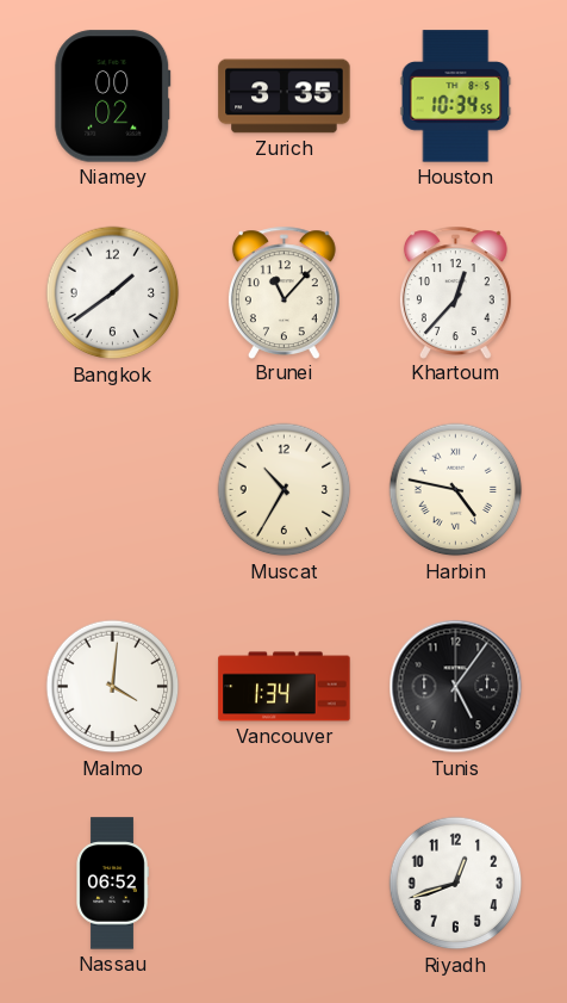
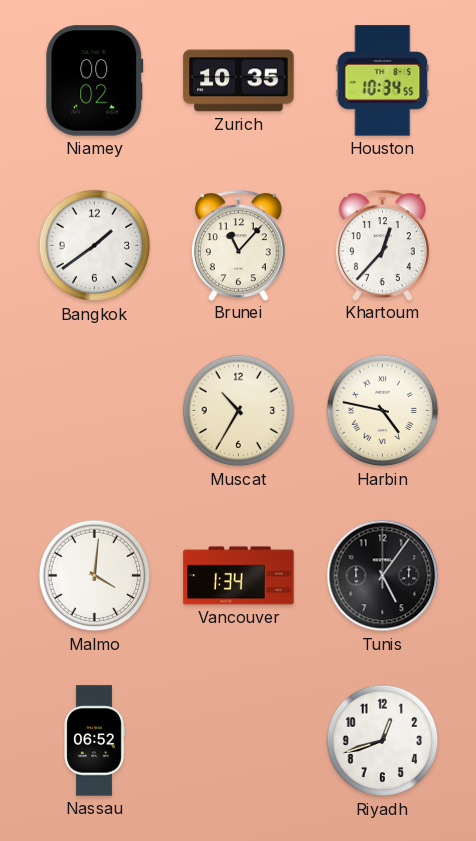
Zurich: 3:35 -> 10:35 (239, 81)
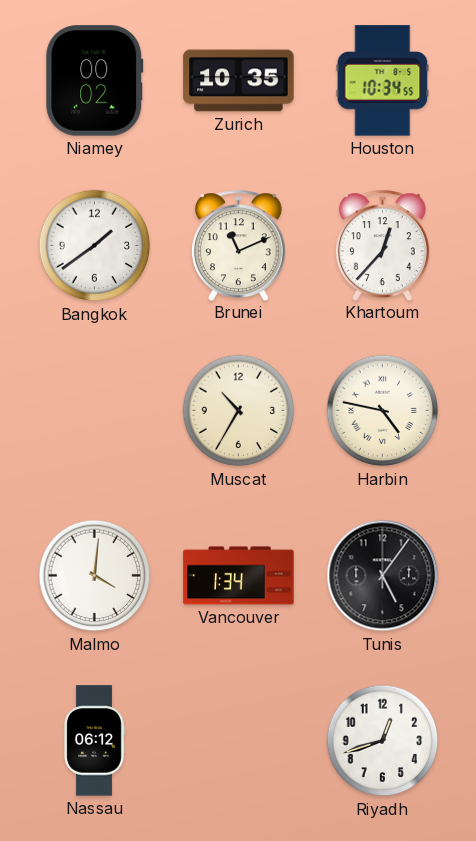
Brunei: 11:07 -> 11:11 (238, 245)
Nassau: 06:52 -> 06:12 (94, 741)
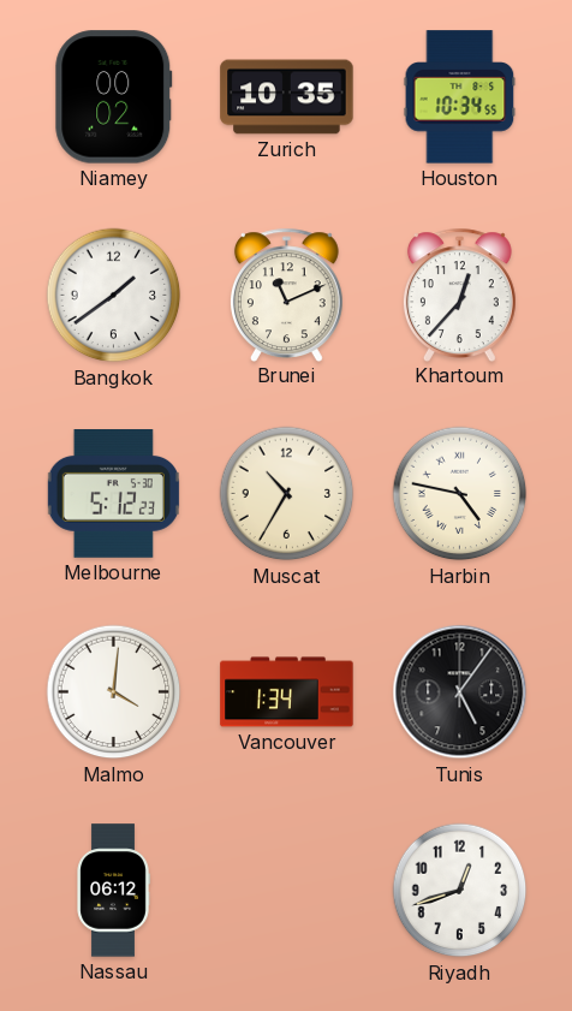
Melbourne: none -> 5:12 (113, 494)
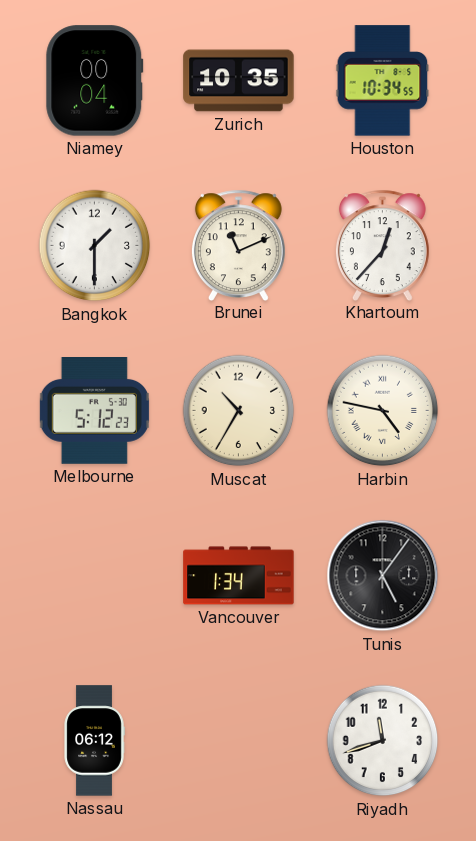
Niamey: 00:02 -> 00:04 (95, 81)
Bangkok: 1:39 -> 1:30 (95, 246)
Malmo: 4:01 -> none (114, 692)
Riyadh: 12:42 -> 11:42 (383, 741)
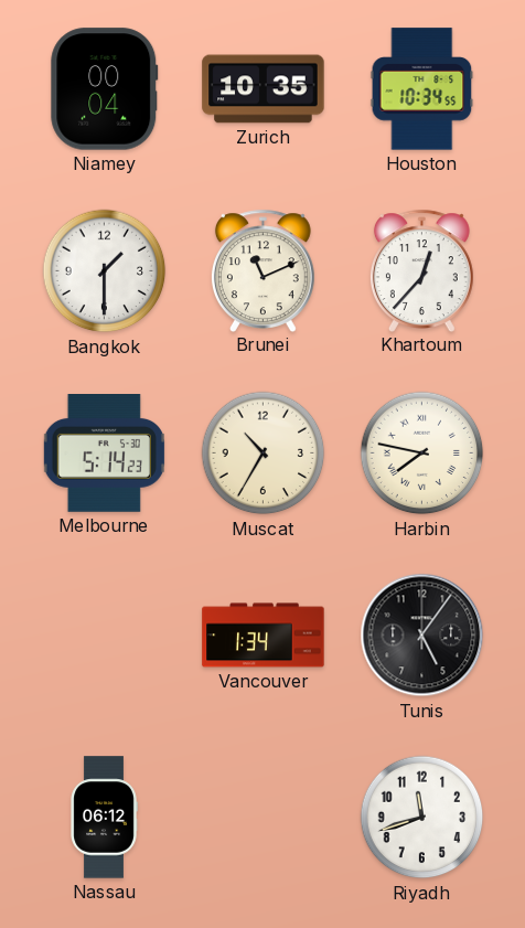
Melbourne: 5:12 -> 5:14 (104, 454)
Harbin: 4:47 -> 7:47 (422, 454)
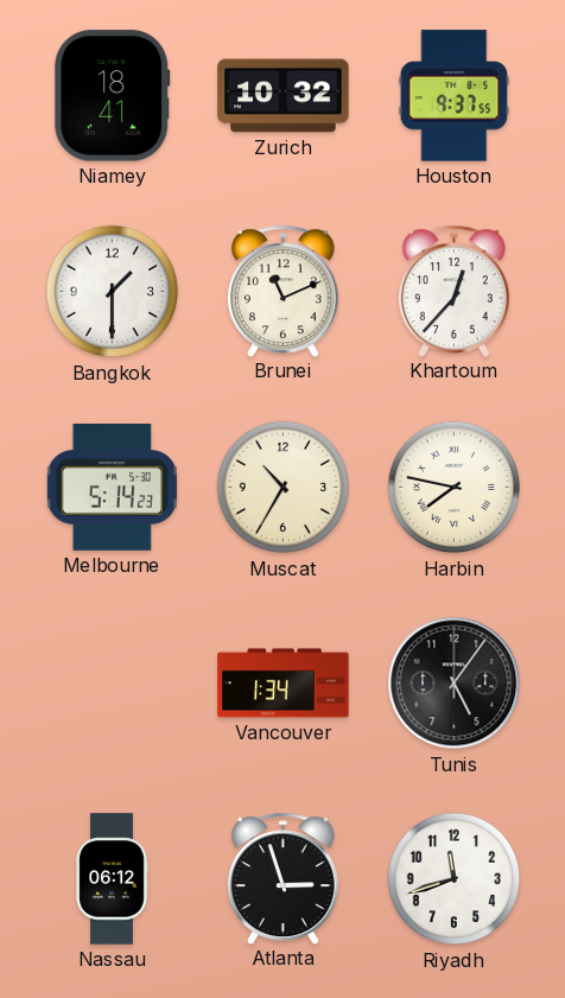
Niamey: 00:04 -> 18:41 (113, 96)
Zurich: 10:35 -> 10:32 (284, 96)
Houston: 10:34 -> 9:37 (455, 96)
Atlanta: none -> 2:57 (282, 878)
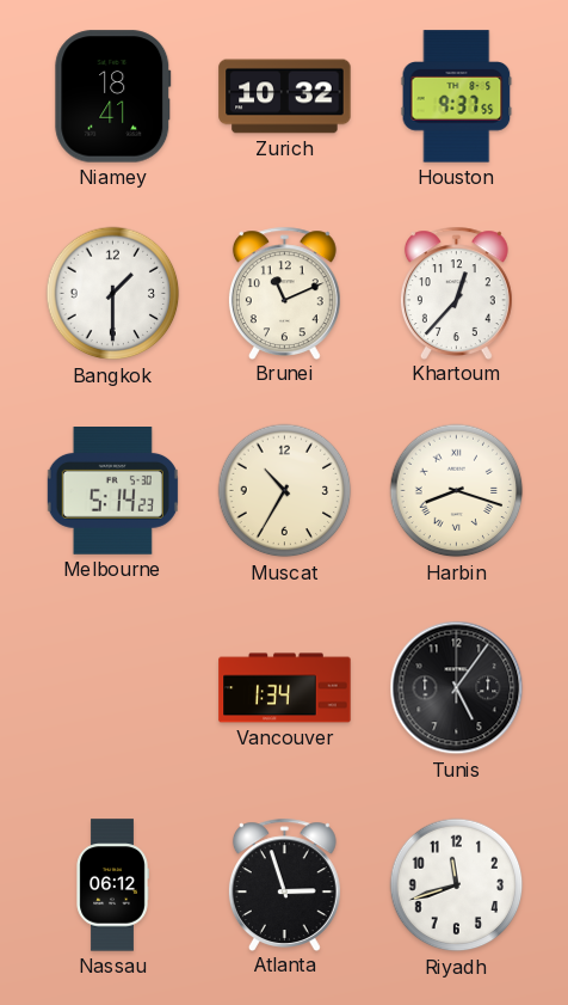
Harbin: 7:47 -> 8:18 (457, 491)
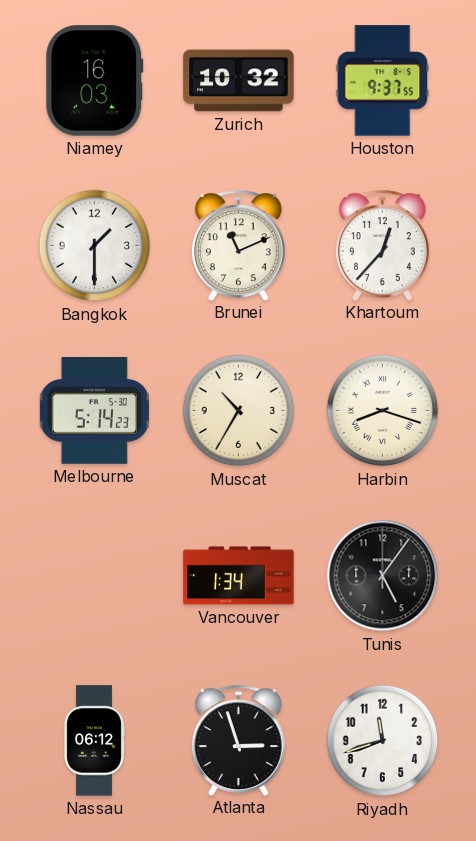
Niamey: 18:41 -> 16:03 (95, 81)
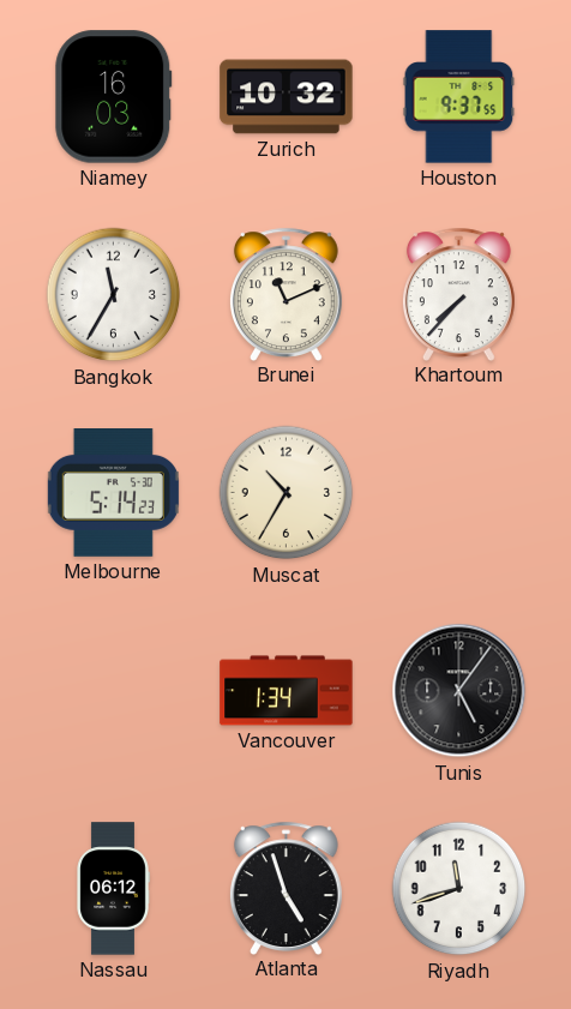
Bangkok: 1:30 -> 11:35 (114, 295)
Khartoum: 12:37 -> 7:37 (458, 294)
Harbin: 8:18 -> none (383, 411)
Atlanta: 2:57 -> 4:57 (285, 888)
